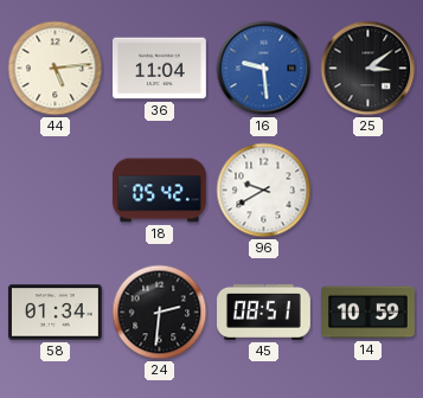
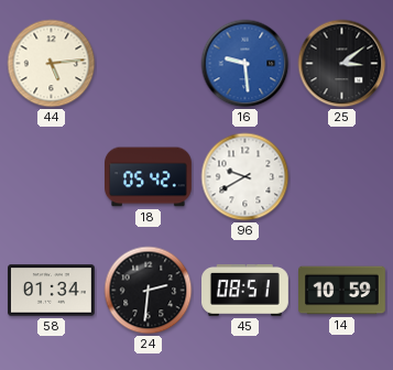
36: 11:04 -> none (160, 69)
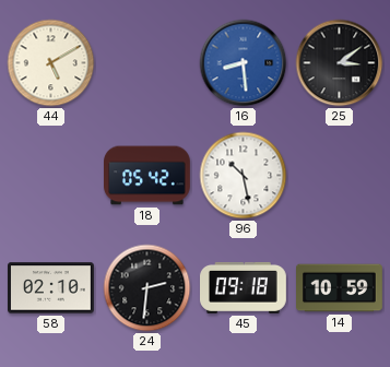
44: 5:14 -> 5:10 (51, 63)
16: 9:29 -> 8:29 (244, 63)
96: 9:40 -> 10:28 (244, 176)
58: 01:34 -> 02:10 (51, 288)
45: 08:51 -> 09:18 (244, 287)
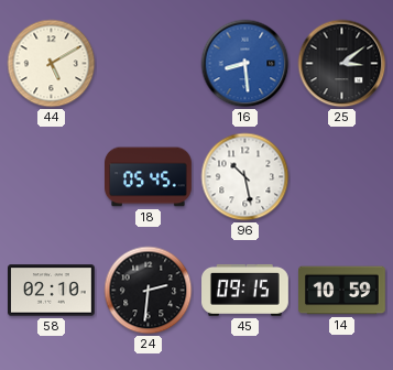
18: 05:42 -> 05:45 (149, 177)
45: 09:18 -> 09:15 (245, 290)
